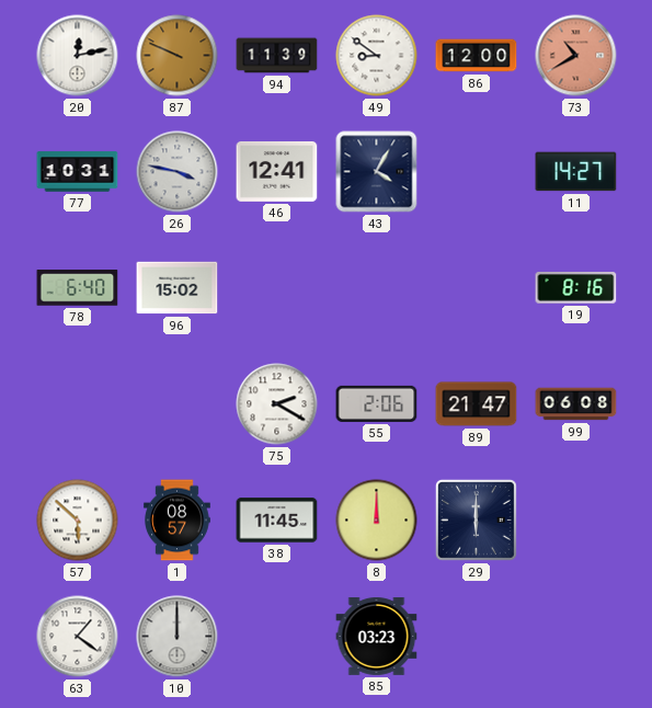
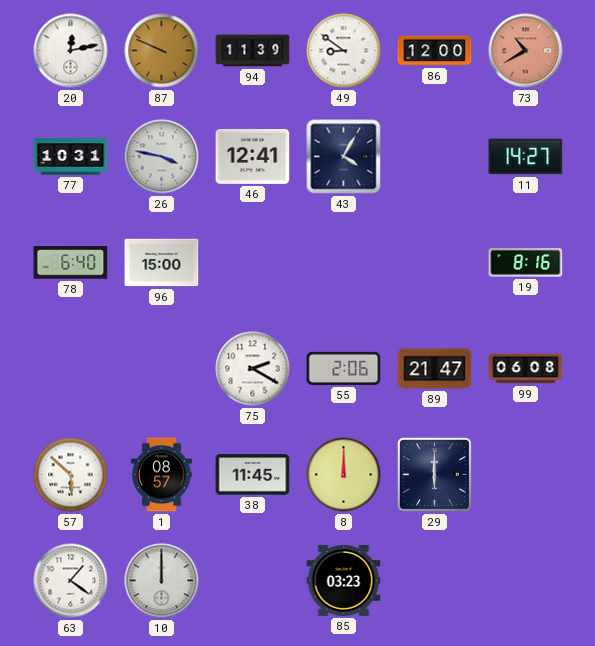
96: 15:02 -> 15:00 (162, 263)
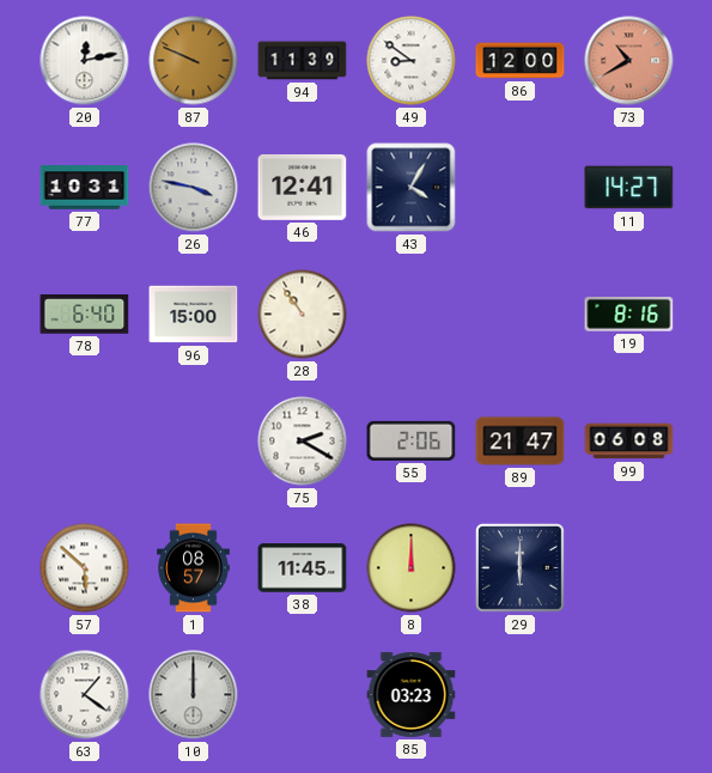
28: none -> 10:54 (303, 315)
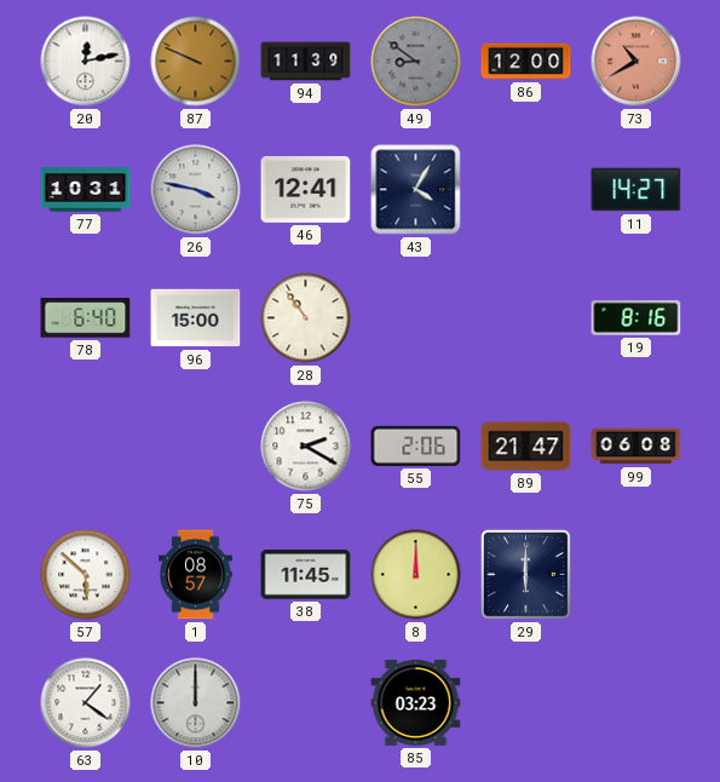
49 dial: white -> grey (416, 62)
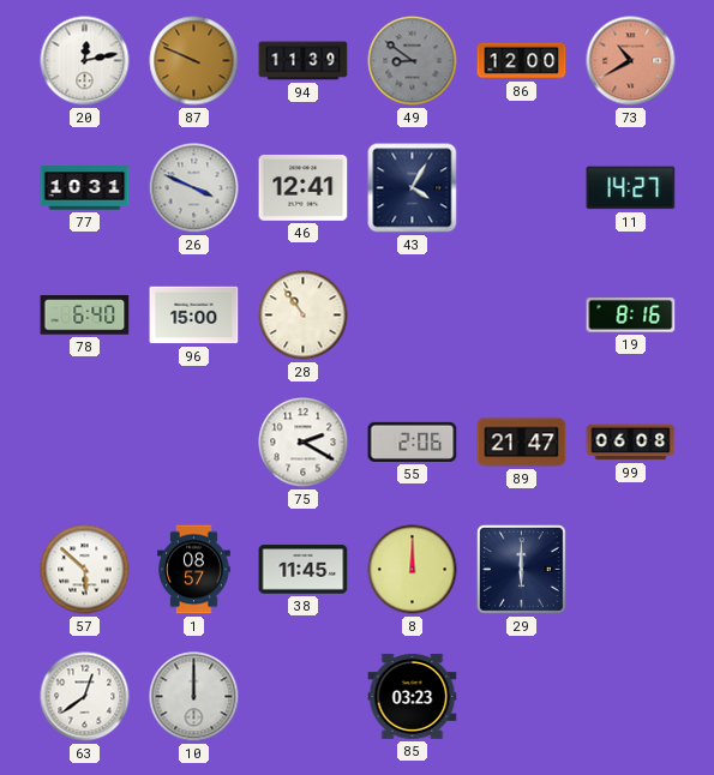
26: 3:47 -> 3:49 (194, 188)
63: 1:21 -> 12:39 (85, 697)
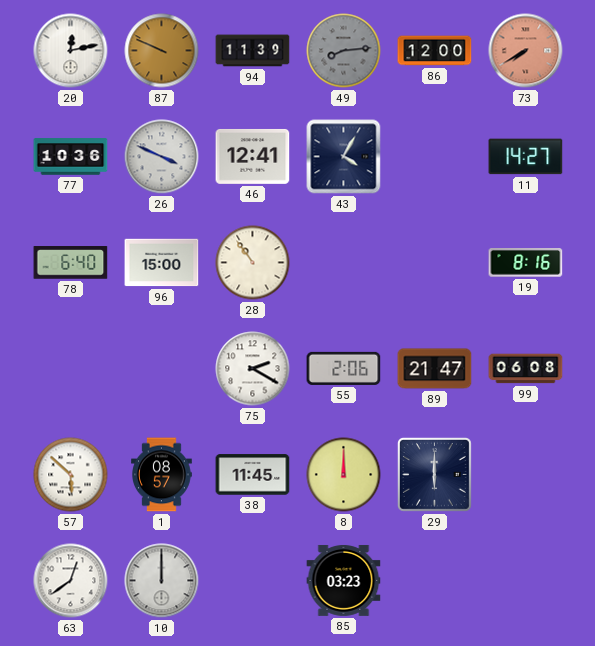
49: 8:51 -> 8:14 (344, 51)
73: 10:40 -> 7:40 (526, 51)
77: 10:31 -> 10:36 (71, 157)
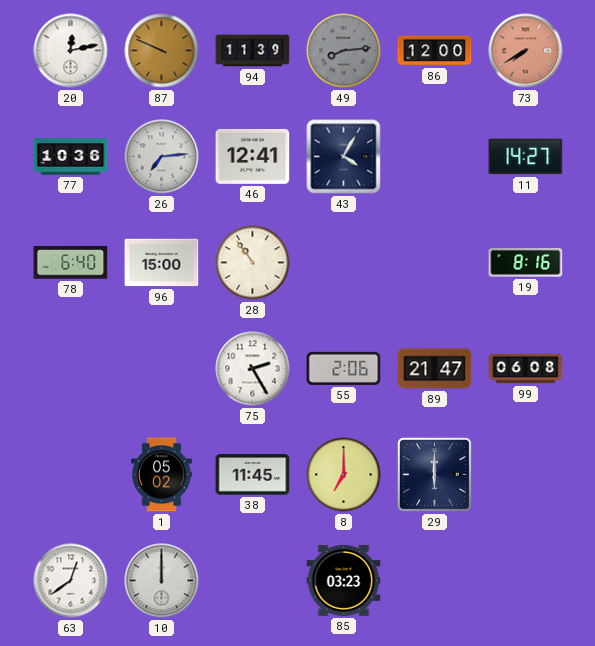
26: 3:49 -> 7:14 (162, 157)
75: 2:20 -> 2:25 (253, 369)
57: 5:52 -> none (71, 475)
1: 08:57 -> 05:02 (162, 475)
8: 12:00 -> 7:00 (344, 475)
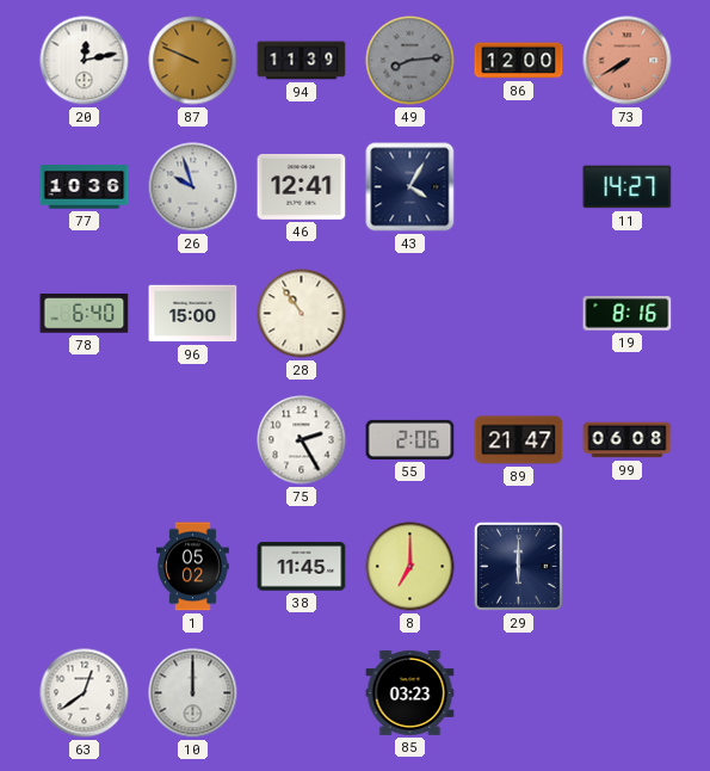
26: 7:14 -> 9:57 (193, 187)
